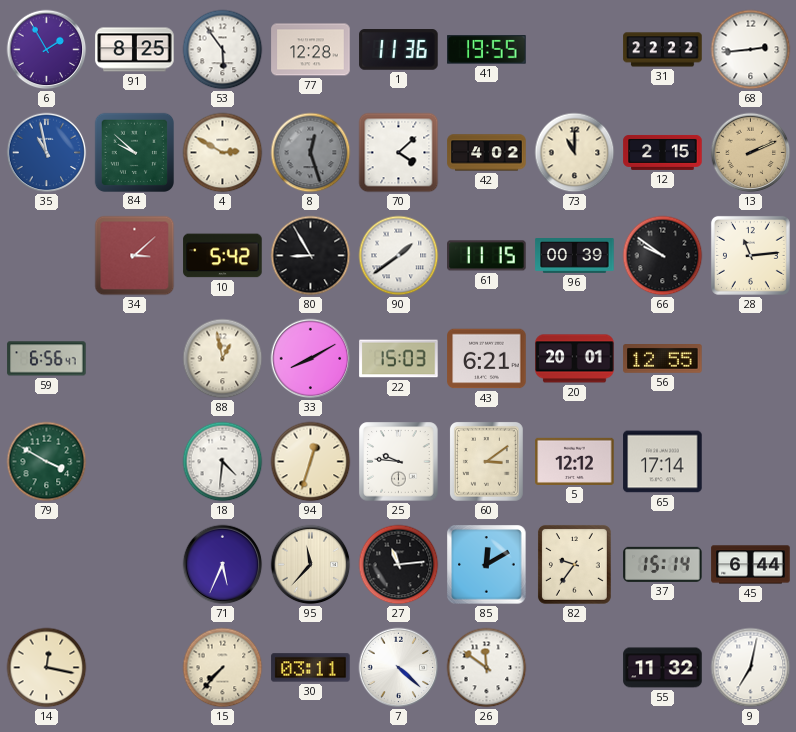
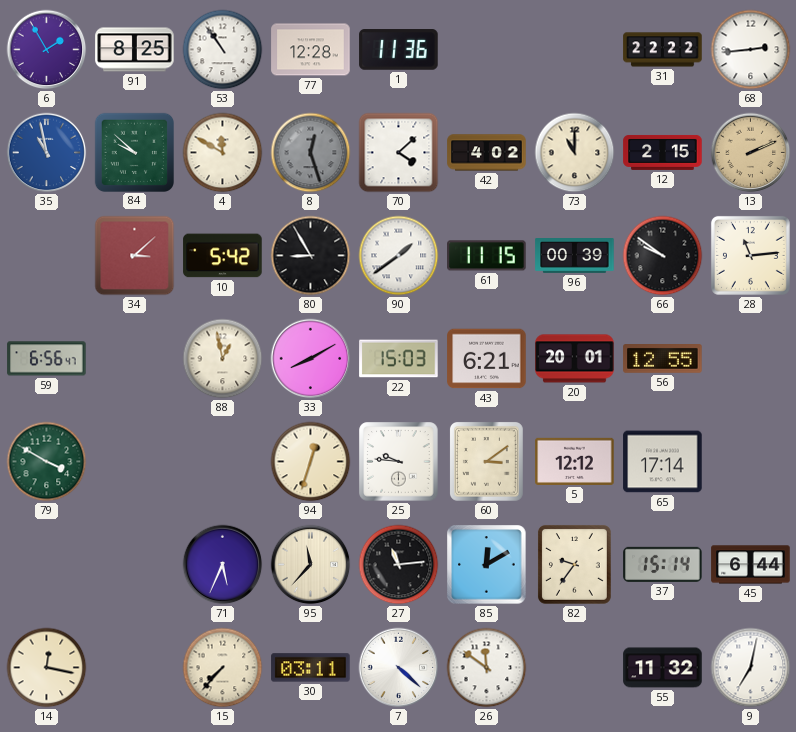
53: 5:54 -> 10:54 (223, 50)
41: 19:55 -> none (487, 50)
4: 2:50 -> 11:50 (223, 153)
18: 4:31 -> none (223, 462)
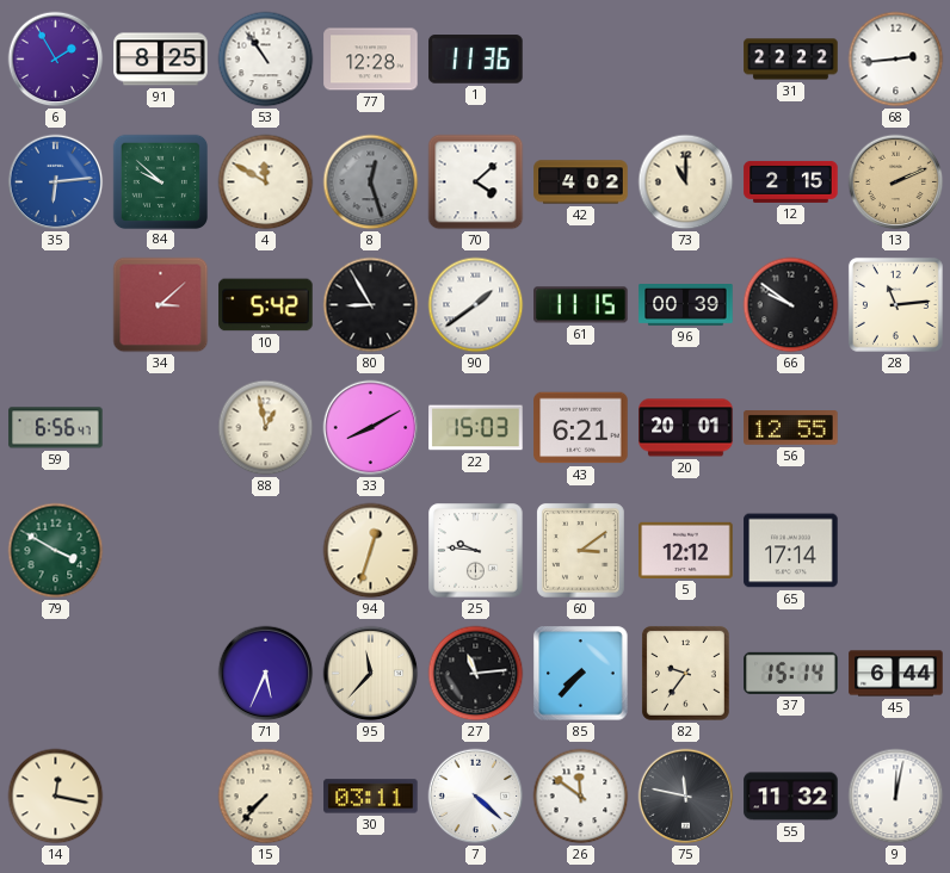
35: 10:58 -> 6:14 (56, 182)
85: 12:10 -> 7:37 (581, 674)
75: none -> 11:47 (686, 797)
9: 7:02 -> 12:02 (896, 797)
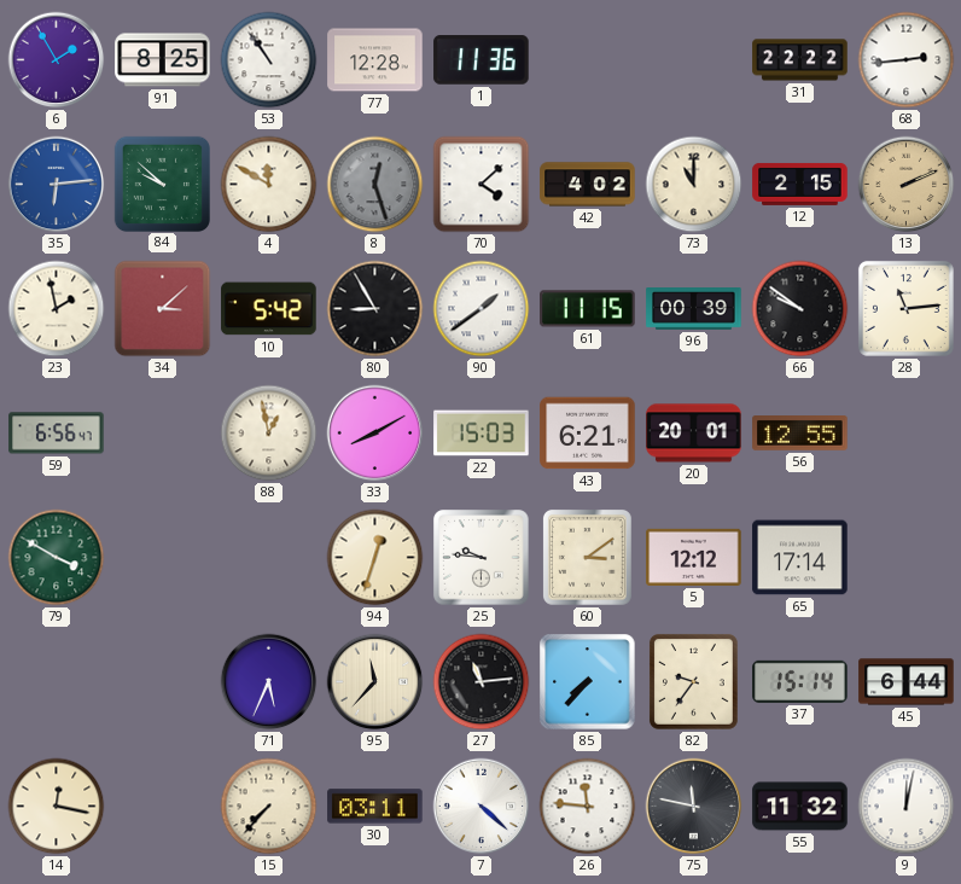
23: none -> 1:58 (57, 309)
26: 11:51 -> 11:46 (588, 807)
